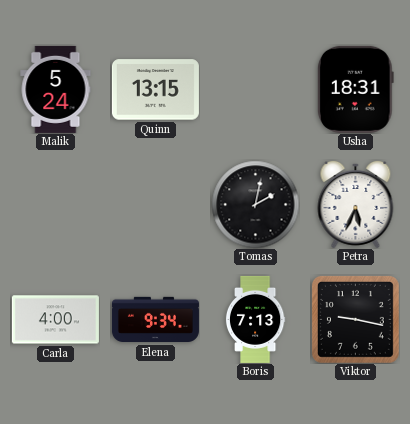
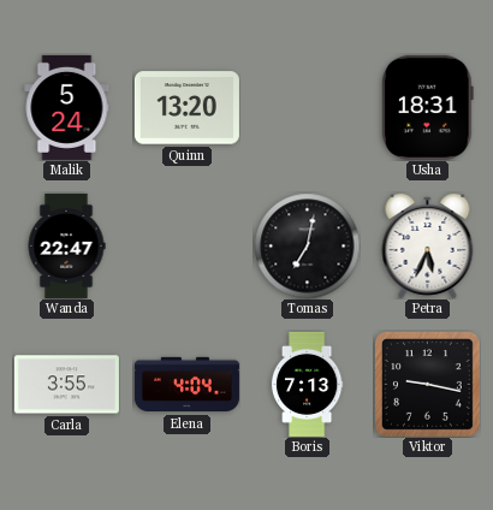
Quinn: 13:15 -> 13:20 (186, 108)
Wanda: none -> 22:47 (66, 245)
Tomas: 2:02 -> 7:02 (307, 245)
Carla: 4:00 -> 3:55 (66, 385)
Elena: 9:34 -> 4:04 (186, 385)
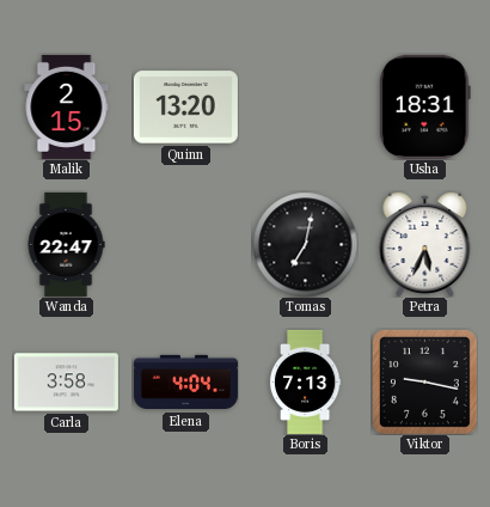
Malik: 5:24 -> 2:15 (67, 106)
Carla: 3:55 -> 3:58 (66, 383)
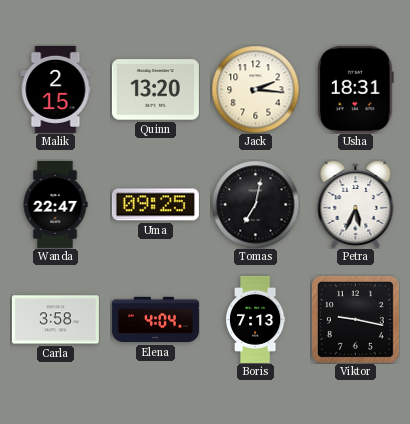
Jack: none -> 2:16 (255, 89)
Uma: none -> 09:25 (155, 205)
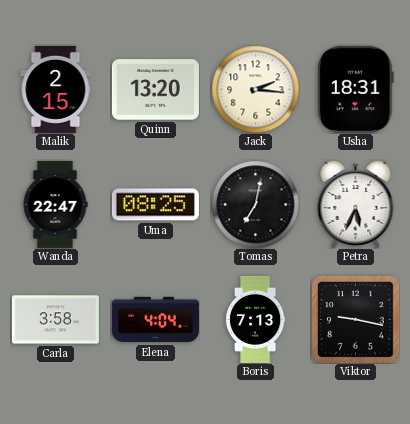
Uma: 09:25 -> 08:25 (155, 205)
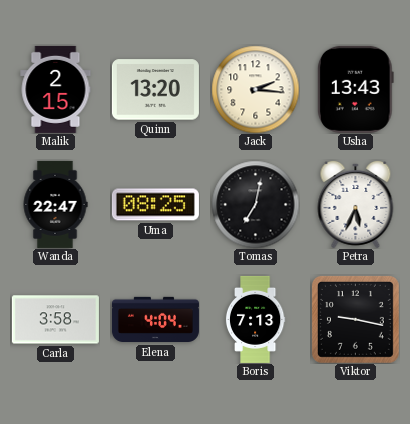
Usha: 18:31 -> 13:43 (355, 89)
